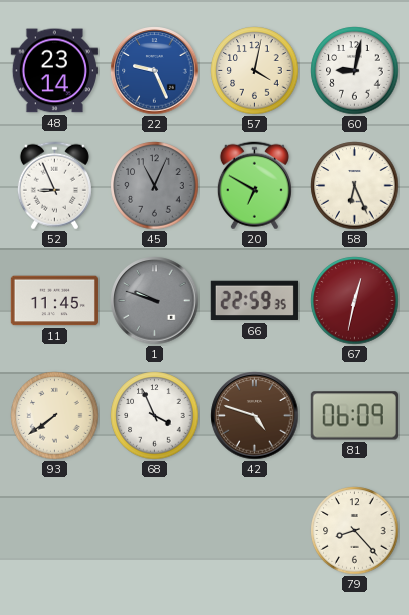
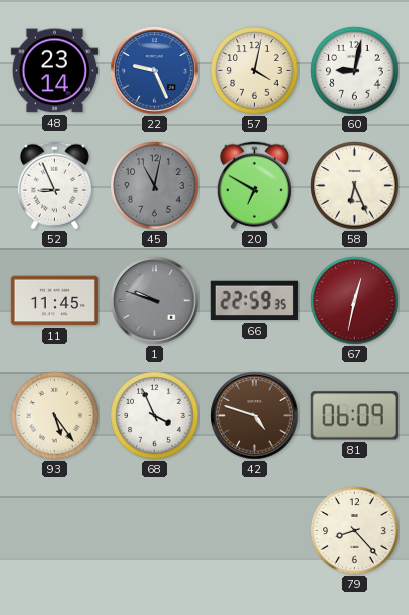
45: 11:04 -> 11:02 (155, 186)
93: 7:39 -> 5:24 (55, 416)
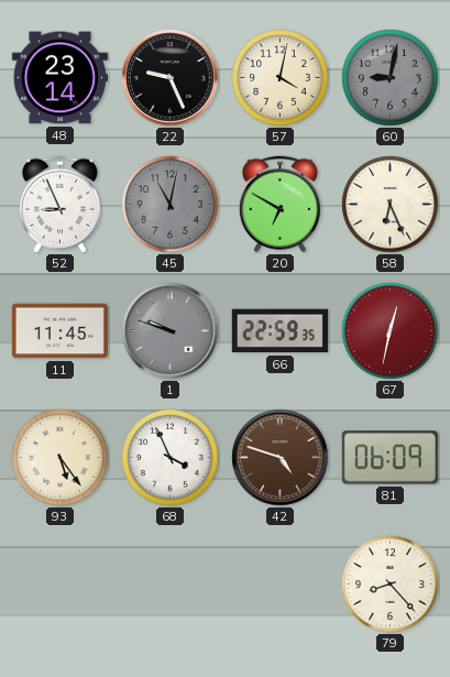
22 dial: blue -> black (171, 78)
60 dial: white -> grey (391, 78)
